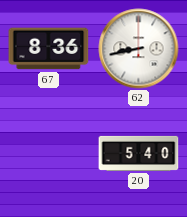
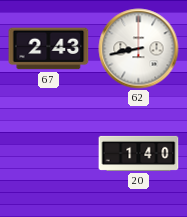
67: 8:36 -> 2:43 (49, 49)
20: 5:40 -> 1:40 (139, 153)
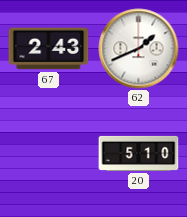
62: 8:43 -> 1:41 (139, 49)
20: 1:40 -> 5:10 (139, 153)
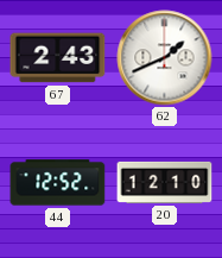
44: none -> 12:52 (58, 183)
20: 5:10 -> 12:10 (165, 182)
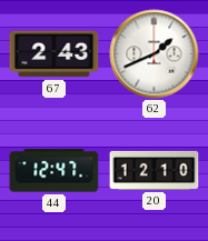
44: 12:52 -> 12:47 (55, 171)
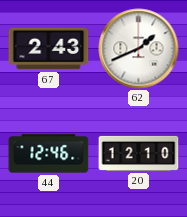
44: 12:47 -> 12:46 (49, 154)
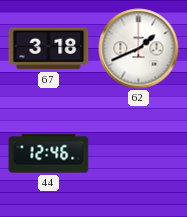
67: 2:43 -> 3:18 (49, 49)
20: 12:10 -> none (139, 153)
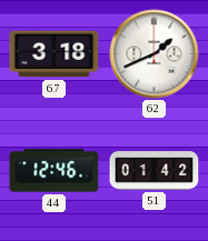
51: none -> 01:42 (155, 171)
